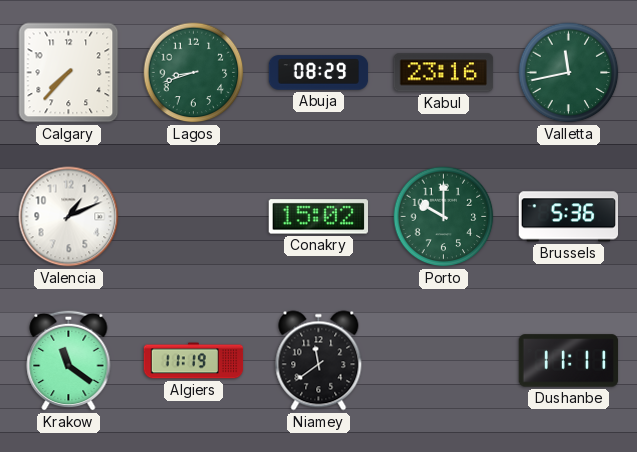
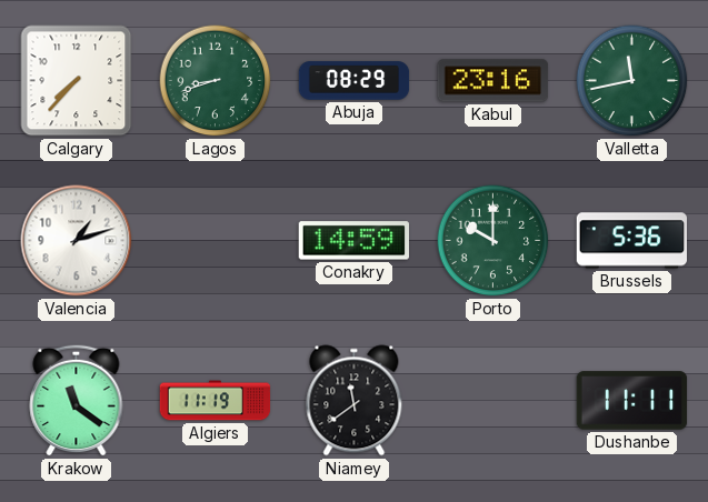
Valencia: 1:11 -> 1:12 (77, 241)
Conakry: 15:02 -> 14:59 (353, 241)
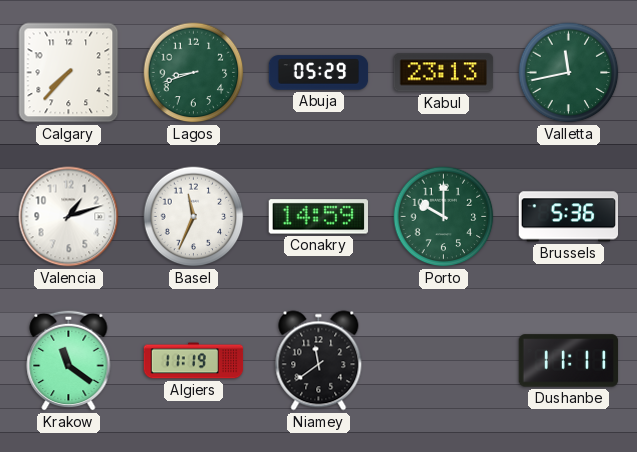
Abuja: 08:29 -> 05:29 (319, 73)
Kabul: 23:16 -> 23:13 (444, 73)
Basel: none -> 11:34 (194, 217)
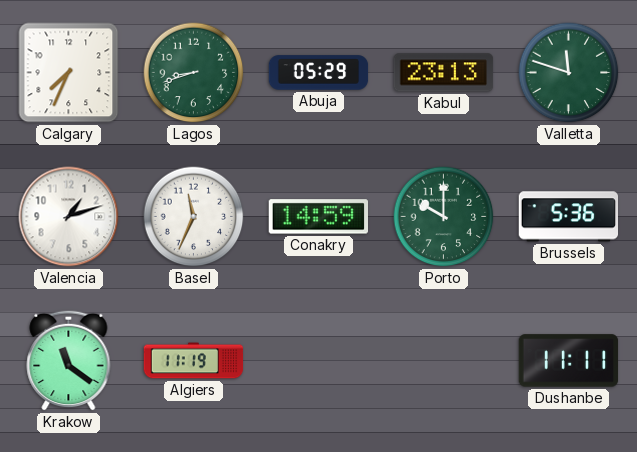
Calgary: 7:37 -> 7:34 (69, 73)
Valletta: 11:43 -> 11:48 (569, 73)
Niamey: 11:39 -> none (319, 361)
